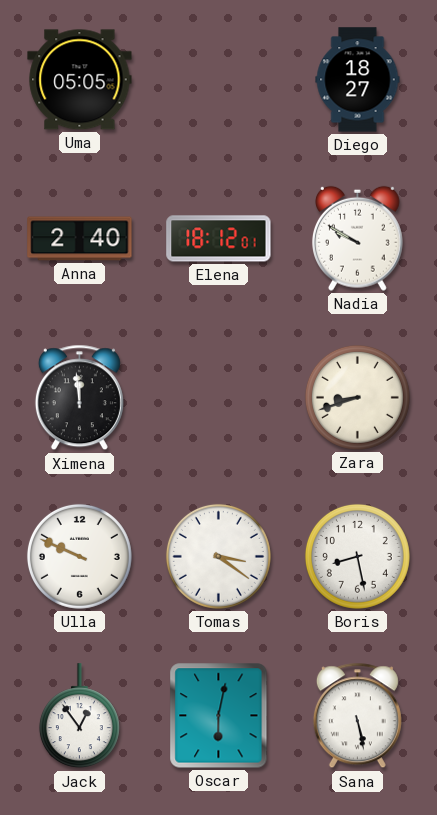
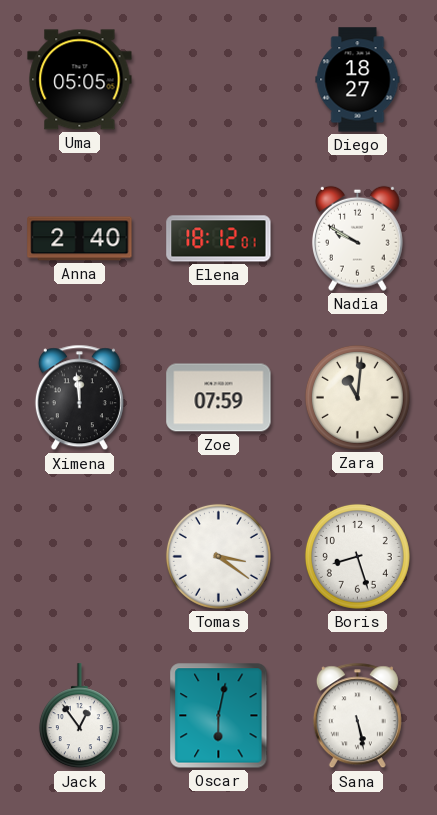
Zoe: none -> 07:59 (219, 398)
Zara: 8:42 -> 11:01 (357, 397)
Ulla: 9:49 -> none (79, 556)
Boris: 8:28 -> 8:27 (357, 556)
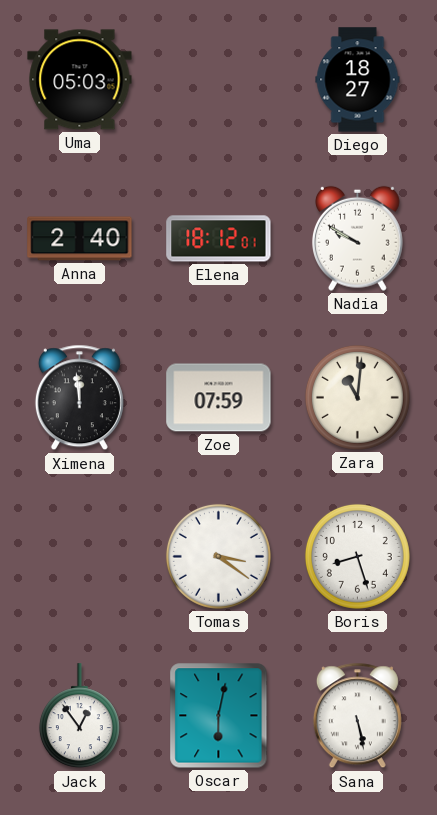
Uma: 05:05 -> 05:03 (80, 80)
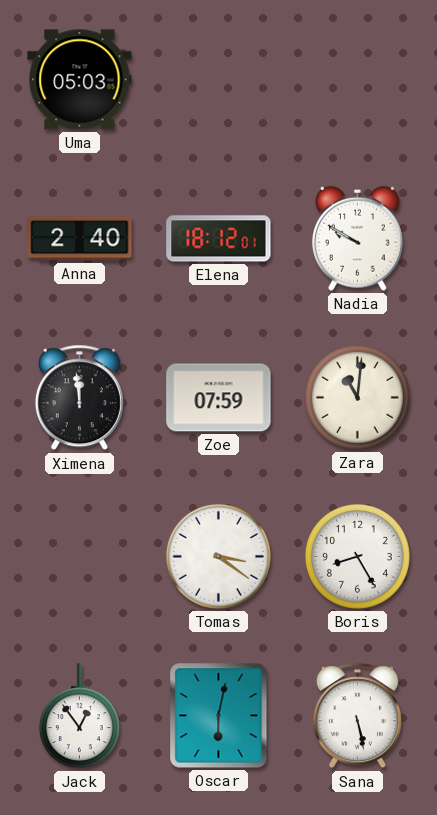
Diego: 18:27 -> none (358, 80)
Boris: 8:27 -> 8:25 (357, 556)
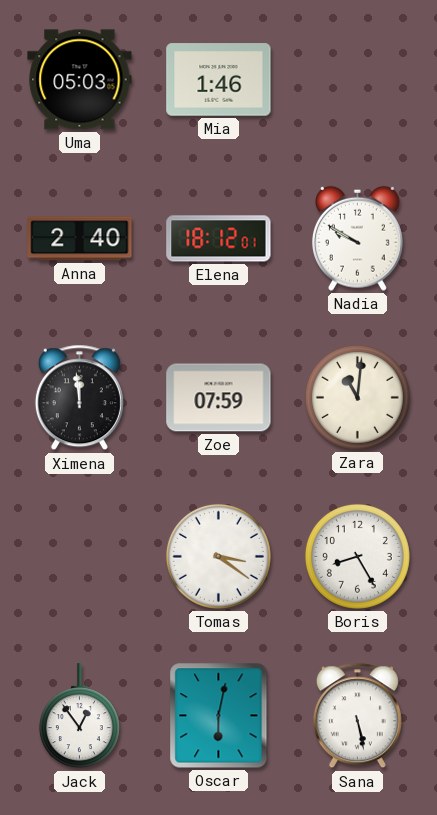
Mia: none -> 1:46 (219, 80)
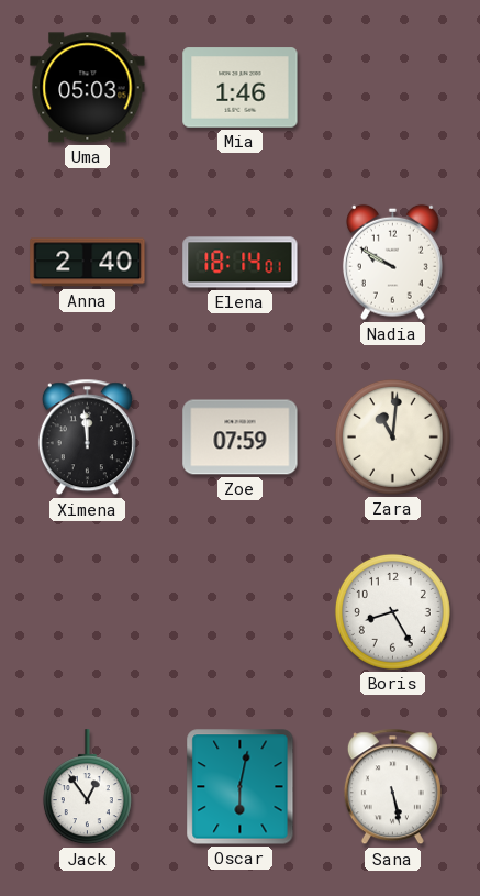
Elena: 18:12 -> 18:14 (241, 263)
Tomas: 3:21 -> none (218, 556)
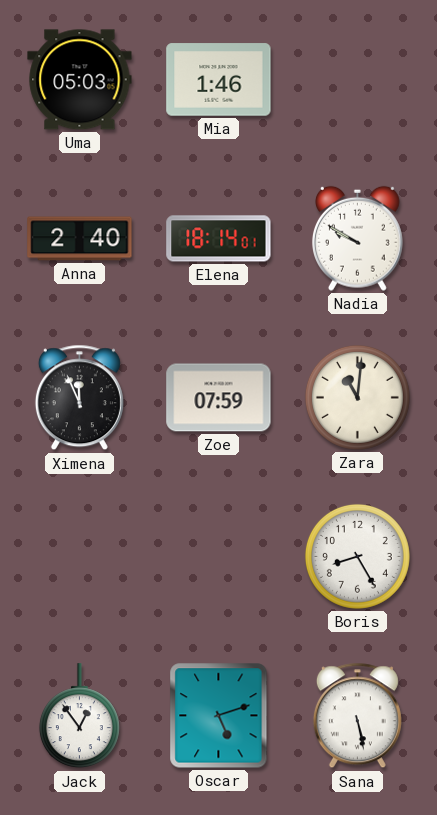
Ximena: 11:59 -> 11:56 (79, 398)
Oscar: 6:02 -> 5:12 (219, 716)
